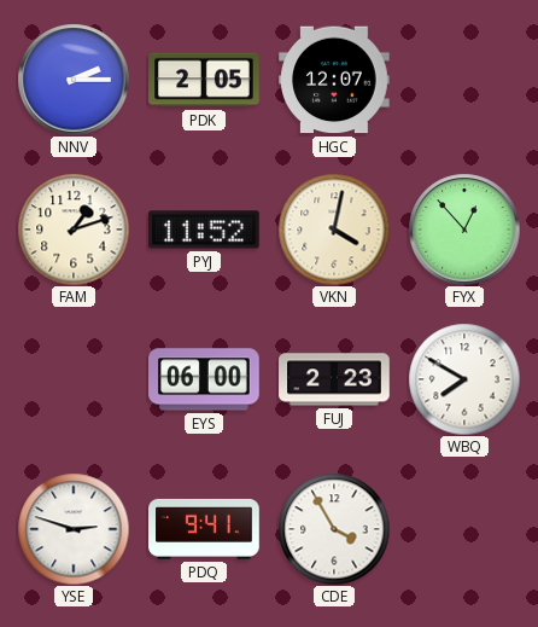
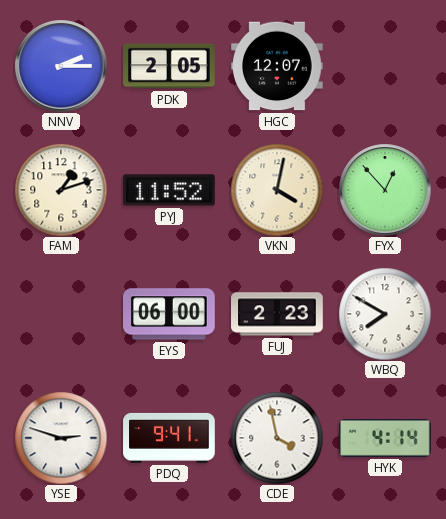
CDE: 3:55 -> 3:58 (277, 438)
HYK: none -> 4:14 (385, 438)
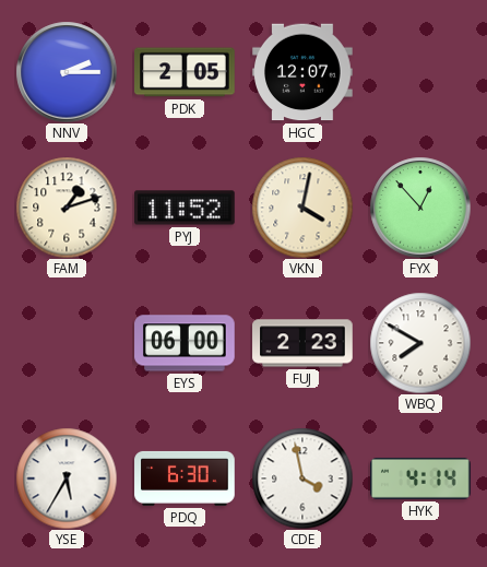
YSE: 2:48 -> 5:35 (67, 479)
PDQ: 9:41 -> 6:30 (185, 479)
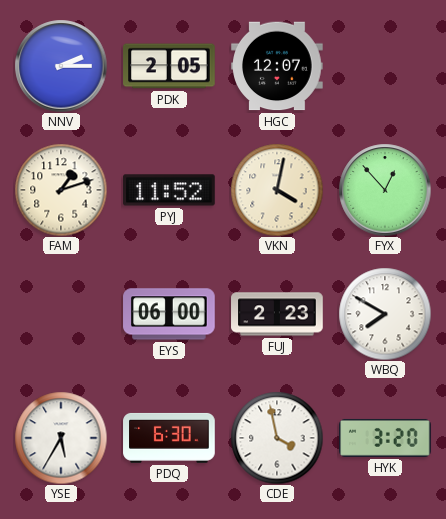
HYK: 4:14 -> 3:20 (385, 438)
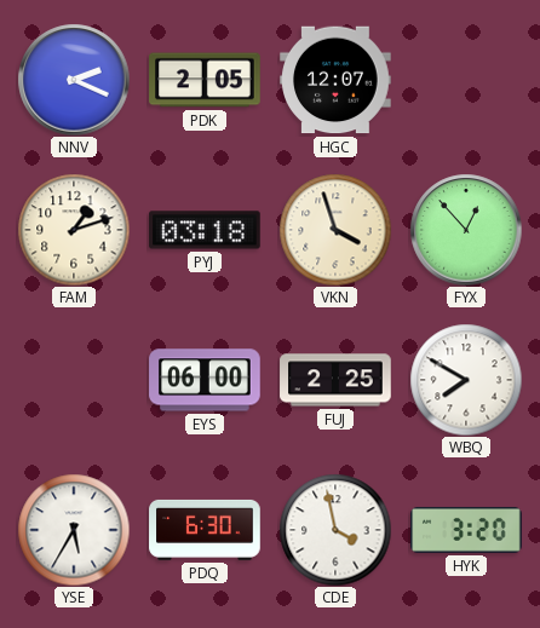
NNV: 2:15 -> 2:19 (74, 80)
PYJ: 11:52 -> 03:18 (205, 230)
VKN: 4:02 -> 3:57 (335, 230)
FUJ: 2:23 -> 2:25 (335, 380)
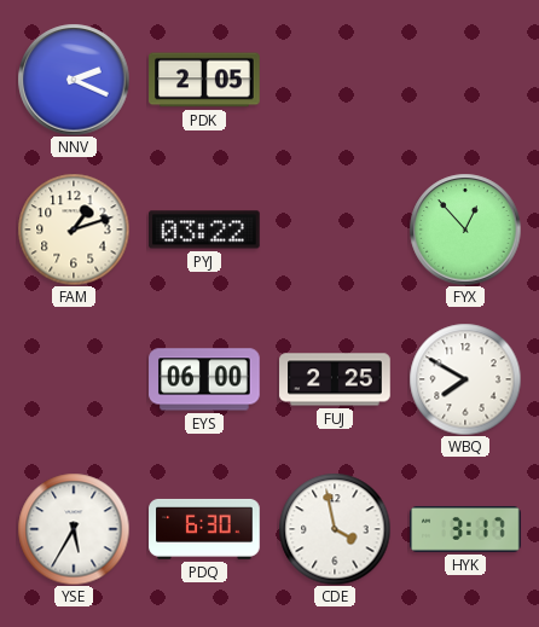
HGC: 12:07 -> none (335, 80)
PYJ: 03:18 -> 03:22 (204, 230)
VKN: 3:57 -> none (335, 230)
HYK: 3:20 -> 3:17 (465, 529)
